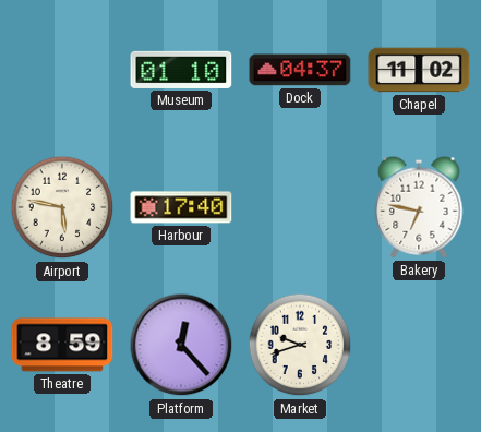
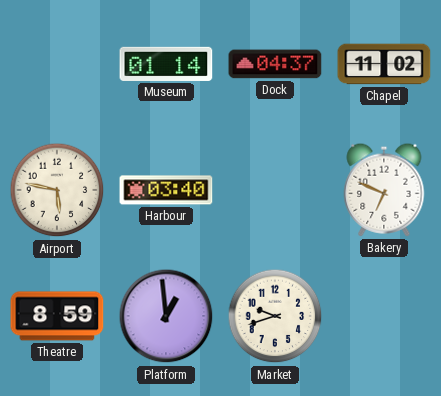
Museum: 01:10 -> 01:14 (166, 64)
Harbour: 17:40 -> 03:40 (166, 190)
Bakery: 6:47 -> 6:49 (384, 190)
Platform: 12:23 -> 12:59 (166, 316)
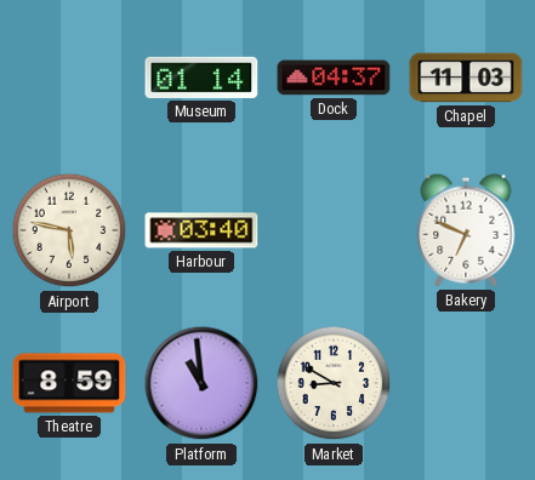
Chapel: 11:02 -> 11:03 (466, 78)
Platform: 12:59 -> 10:59 (201, 383)
Market: 9:42 -> 8:50 (334, 383)
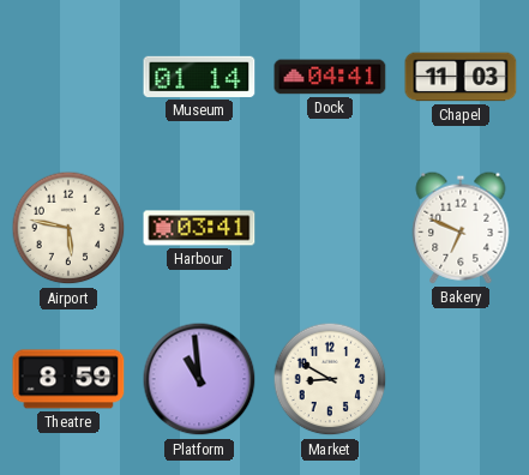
Dock: 04:37 -> 04:41 (330, 77)
Harbour: 03:40 -> 03:41 (199, 228)
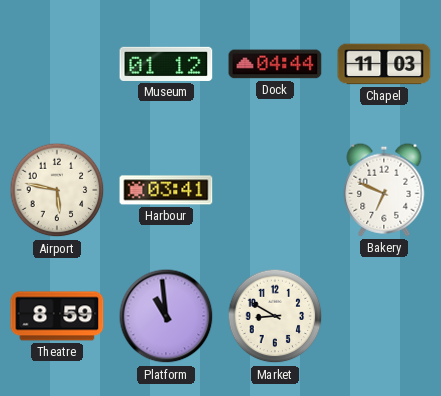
Museum: 01:14 -> 01:12 (166, 64)
Dock: 04:41 -> 04:44 (275, 64)
